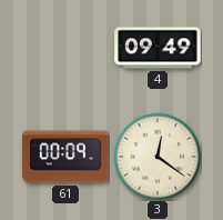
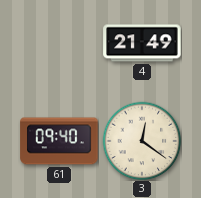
4: 09:49 -> 21:49 (142, 43)
61: 00:09 -> 09:40 (59, 141)
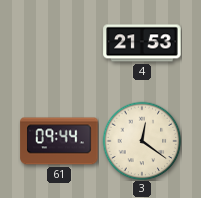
4: 21:49 -> 21:53 (142, 43)
61: 09:40 -> 09:44 (59, 141)
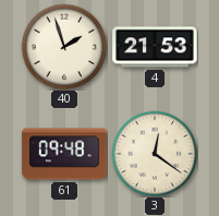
40: none -> 1:57 (64, 47)
61: 09:44 -> 09:48 (64, 154)
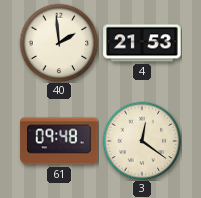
40: 1:57 -> 1:59 (59, 43)
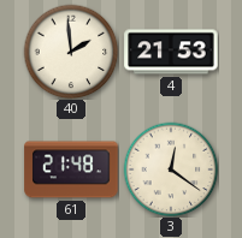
61: 09:48 -> 21:48 (71, 169)
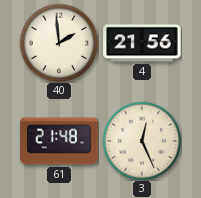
4: 21:53 -> 21:56 (142, 43)
3: 12:21 -> 12:26 (142, 141)
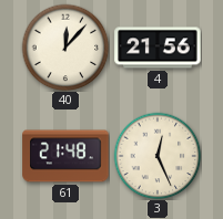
40: 1:59 -> 12:07 (65, 48)
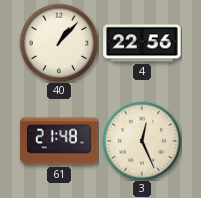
40: 12:07 -> 1:07 (59, 43)
4: 21:56 -> 22:56 (142, 43)
